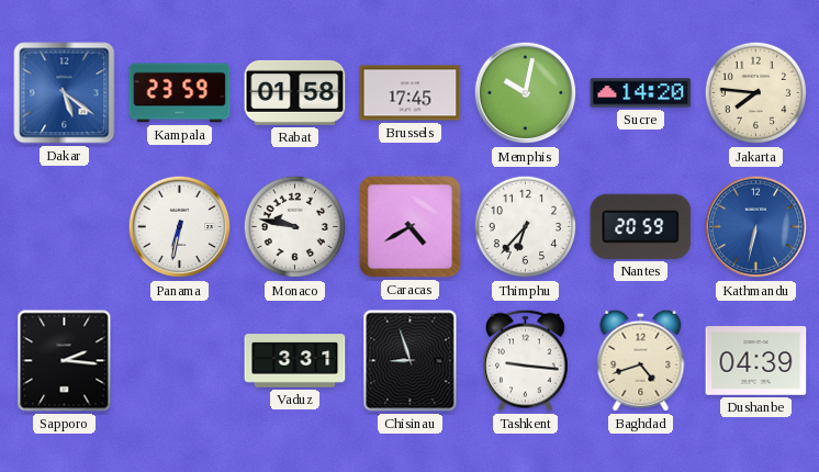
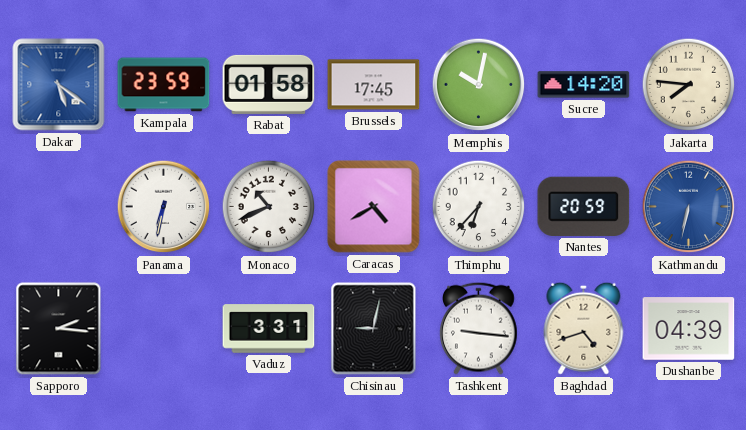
Monaco: 9:47 -> 10:41 (269, 207)
Chisinau: 8:57 -> 9:02 (374, 329)
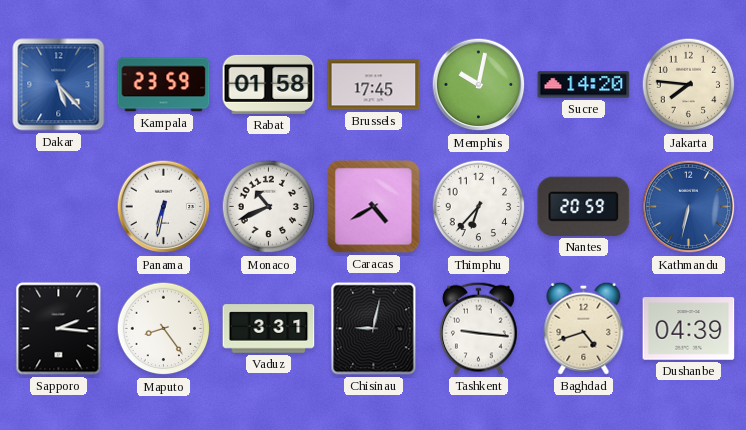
Dakar: 5:21 -> 5:23 (59, 85)
Maputo: none -> 8:24 (164, 329)
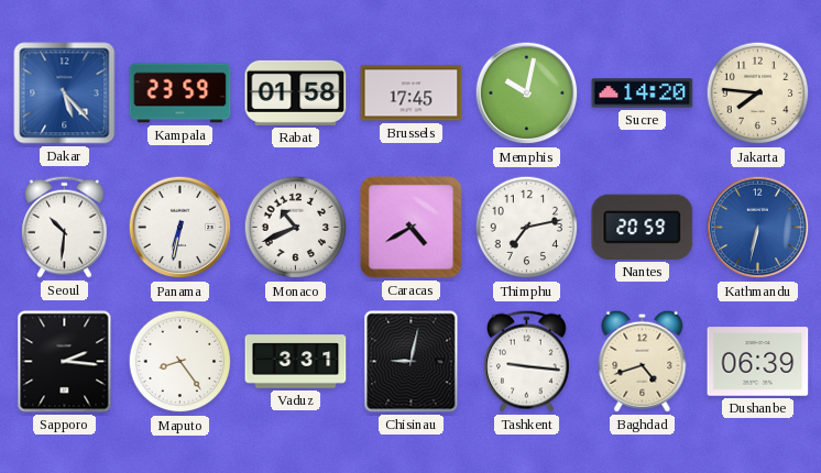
Seoul: none -> 10:31 (65, 227)
Thimphu: 6:37 -> 7:13 (527, 228)
Dushanbe: 04:39 -> 06:39 (758, 362)
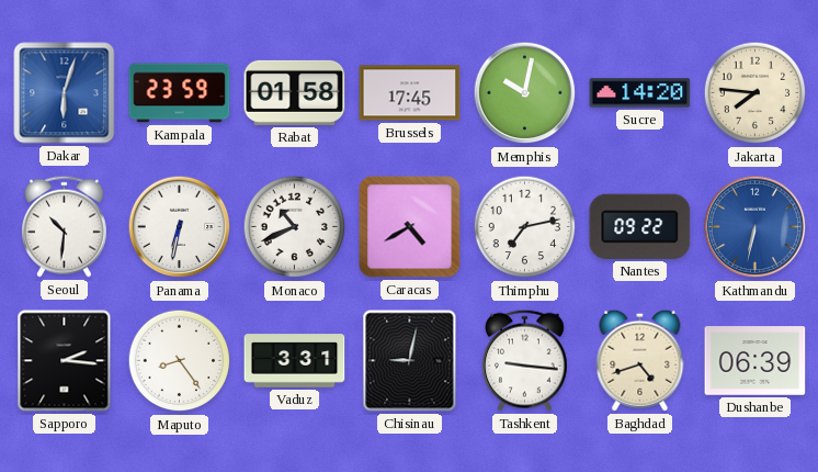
Dakar: 5:23 -> 6:03 (65, 93)
Nantes: 20:59 -> 09:22 (640, 226)
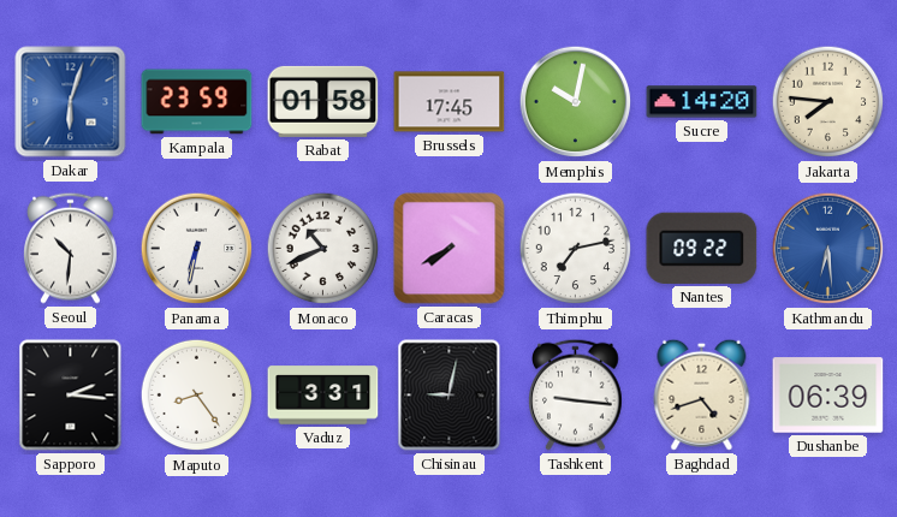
Caracas: 4:40 -> 7:40 (450, 249)
Kathmandu: 6:32 -> 6:29 (828, 249)
